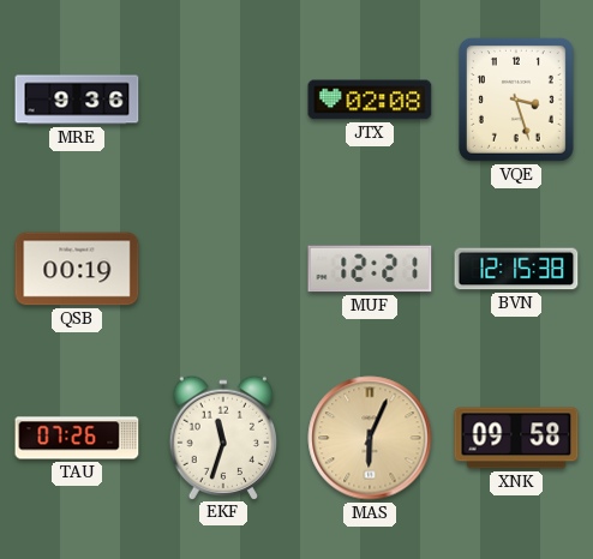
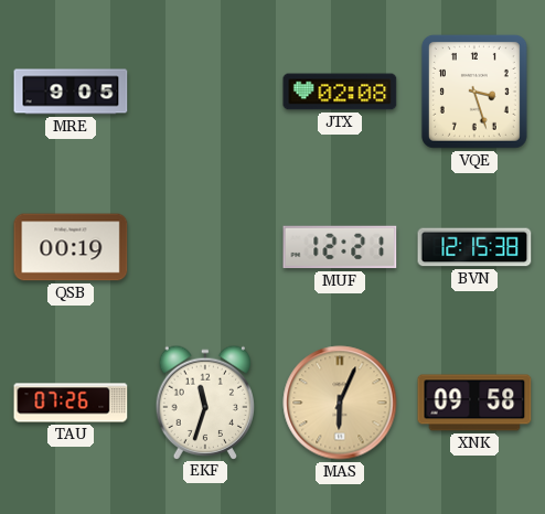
MRE: 9:36 -> 9:05 (71, 92)
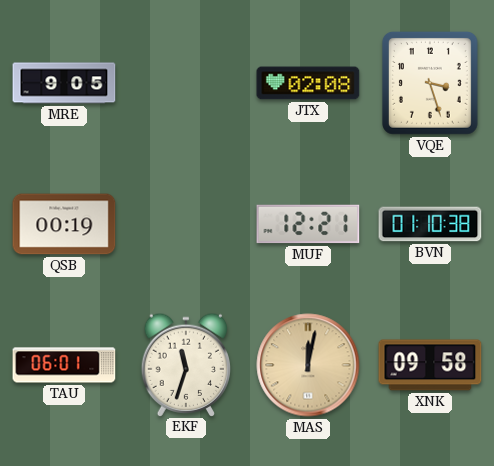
BVN: 12:15 -> 01:10 (430, 224)
TAU: 07:26 -> 06:01 (64, 365)
MAS: 6:04 -> 12:02 (308, 365)
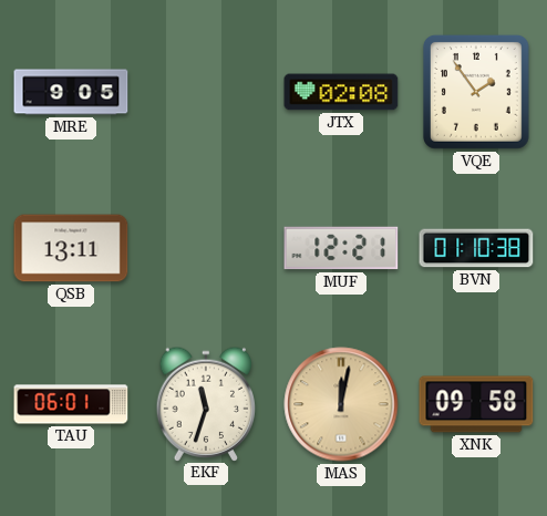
VQE: 3:27 -> 1:54 (476, 92)
QSB: 00:19 -> 13:11 (71, 248)
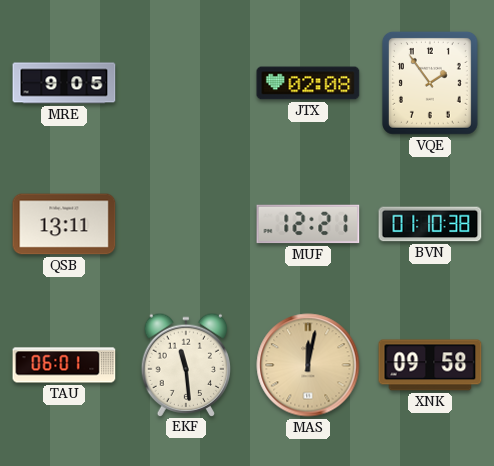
EKF: 11:33 -> 11:29 (186, 364)
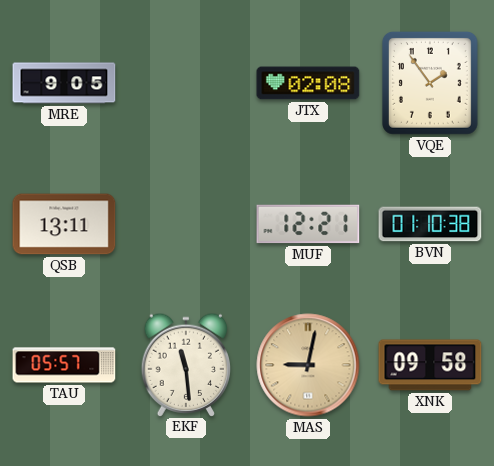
TAU: 06:01 -> 05:57 (64, 365)
MAS: 12:02 -> 9:02 (308, 365)
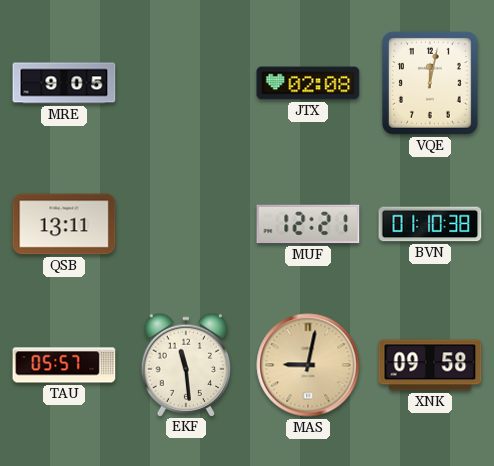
VQE: 1:54 -> 12:02 (430, 83)
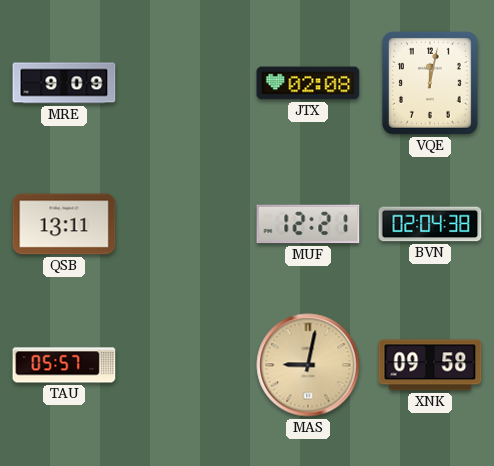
MRE: 9:05 -> 9:09 (64, 83)
BVN: 01:10 -> 02:04 (430, 224)
EKF: 11:29 -> none (186, 364)
